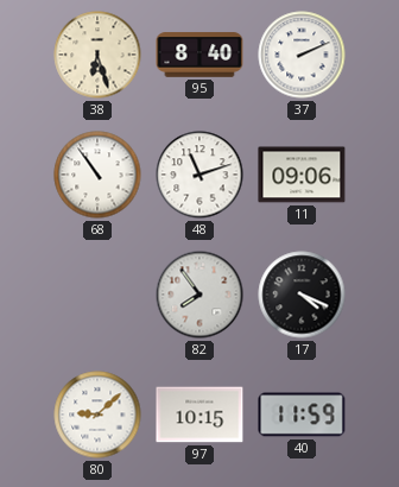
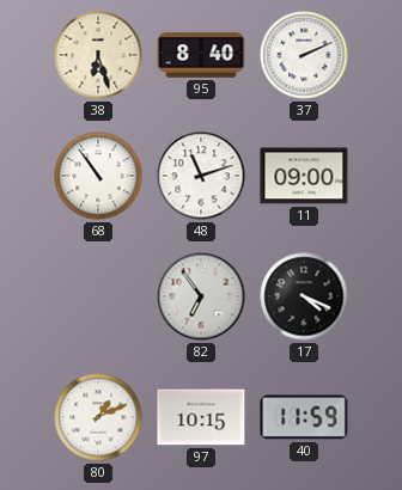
11: 09:06 -> 09:00 (304, 176)
82: 7:54 -> 6:54 (201, 296)
80: 9:08 -> 1:11 (98, 417)
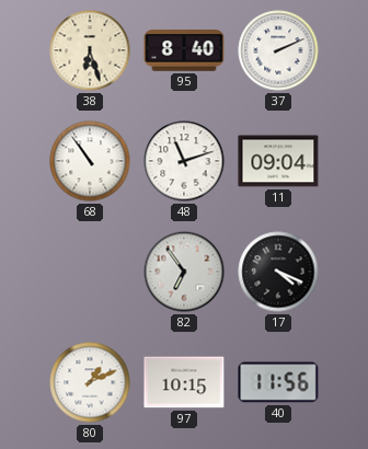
11: 09:00 -> 09:04 (278, 161)
40: 11:59 -> 11:56 (278, 382)
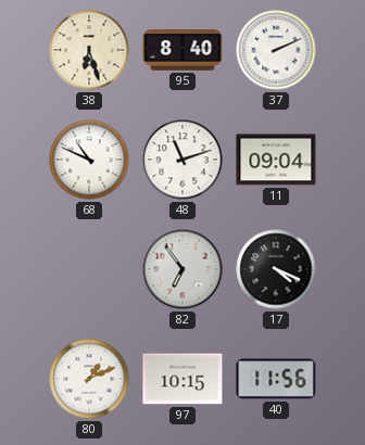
68: 10:54 -> 10:49 (89, 160)
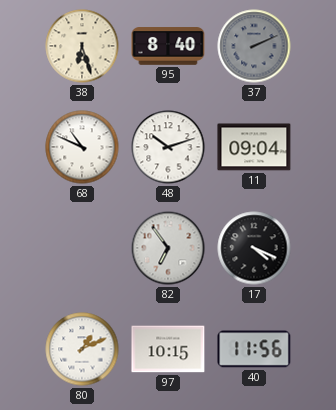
37 dial: white -> grey (254, 46)
48: 11:12 -> 10:12 (168, 147)
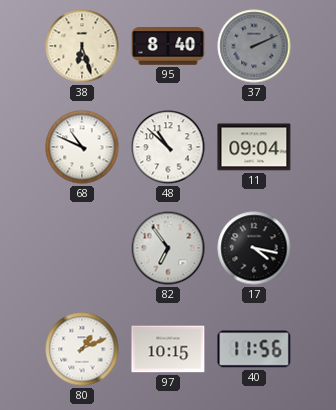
48: 10:12 -> 10:52 (168, 147)
17: 4:19 -> 4:17 (254, 248)
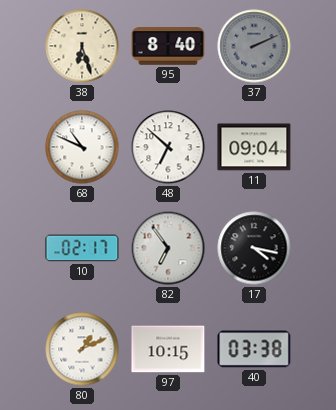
48: 10:52 -> 6:52 (168, 147)
10: none -> 02:17 (82, 248)
40: 11:56 -> 03:38 (254, 349)
